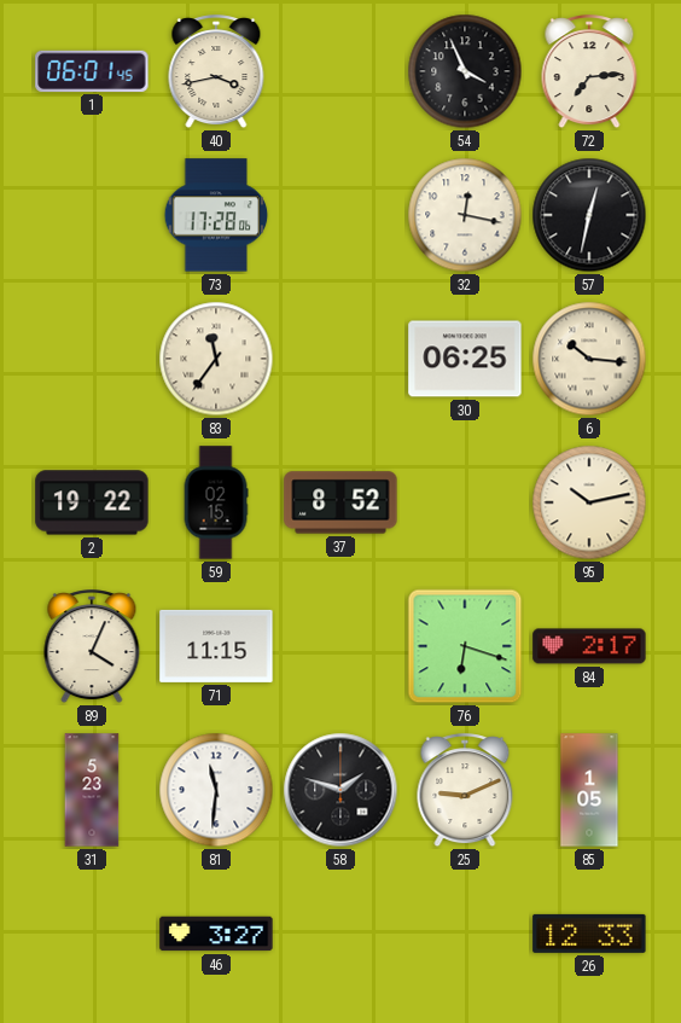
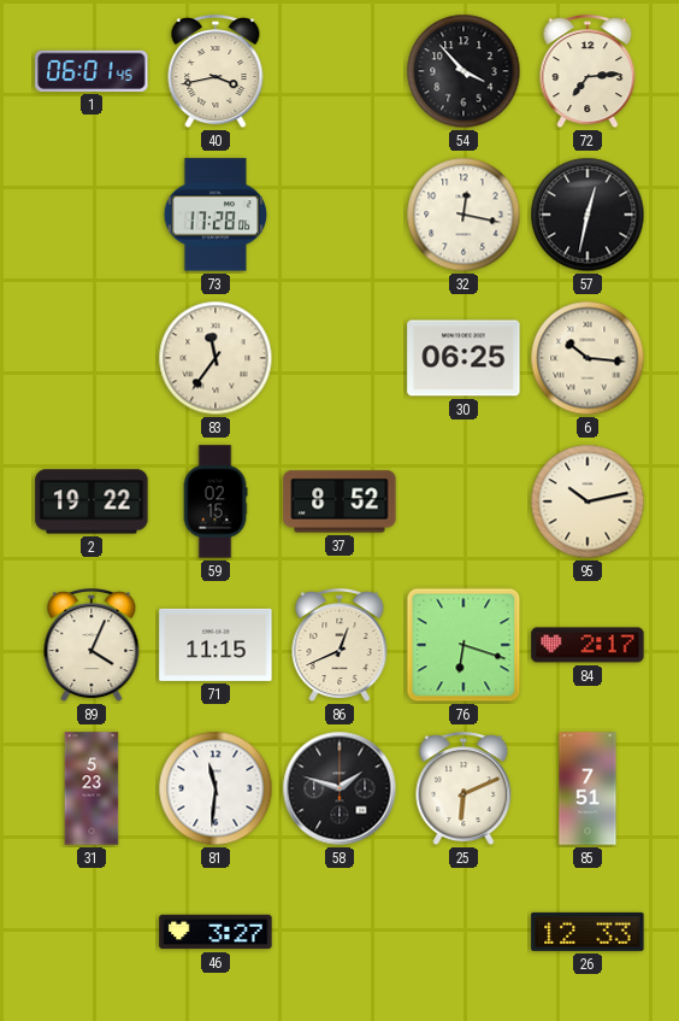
54: 3:56 -> 3:53 (464, 71)
86: none -> 12:41 (339, 646)
25: 9:11 -> 6:11 (464, 790)
85: 1:05 -> 7:51 (588, 788)
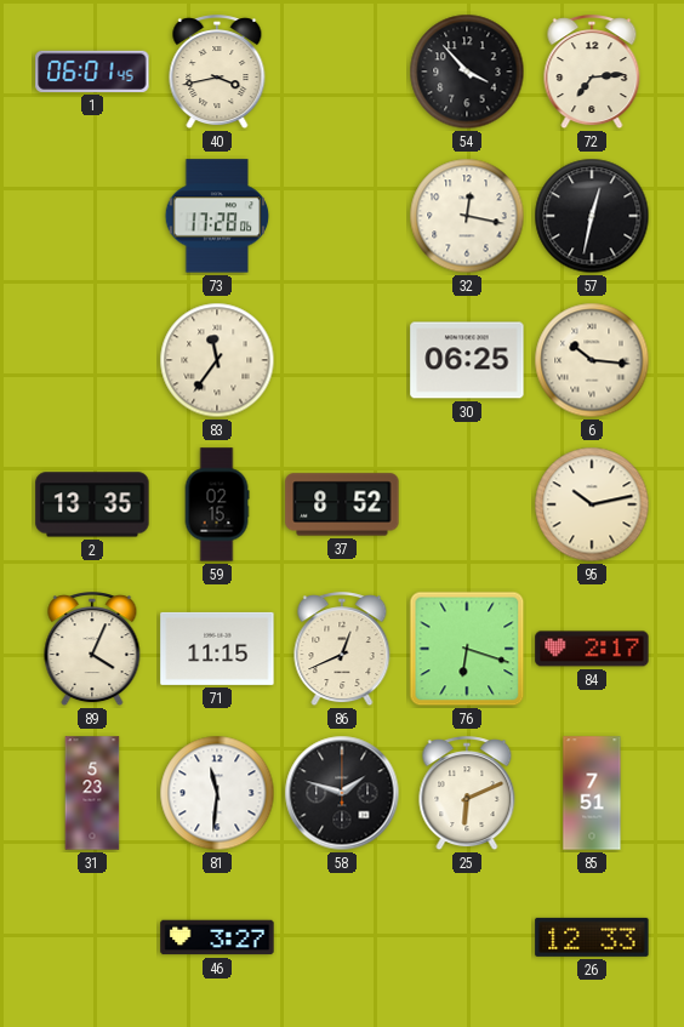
2: 19:22 -> 13:35 (92, 504)
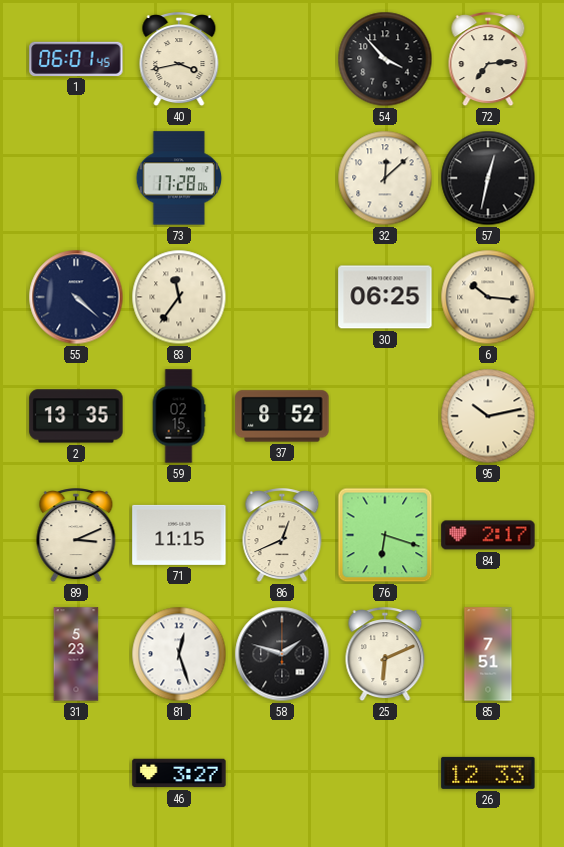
32: 12:17 -> 12:08 (385, 178)
55: none -> 4:22 (76, 297)
89: 4:04 -> 3:11 (76, 536)
81: 11:31 -> 12:27 (179, 654)
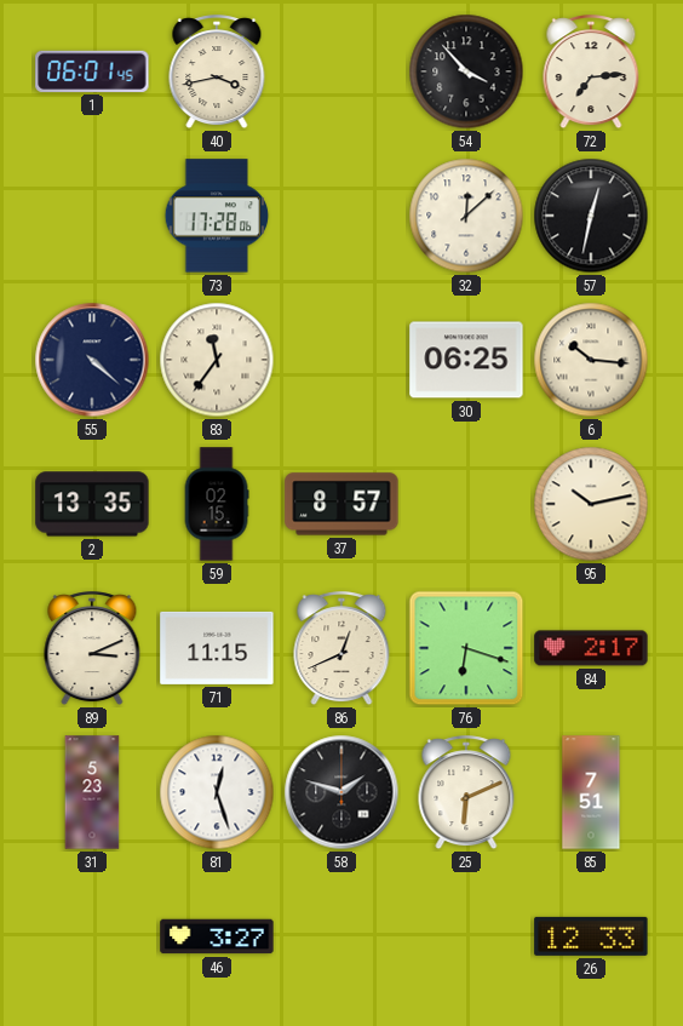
37: 8:52 -> 8:57 (342, 504)
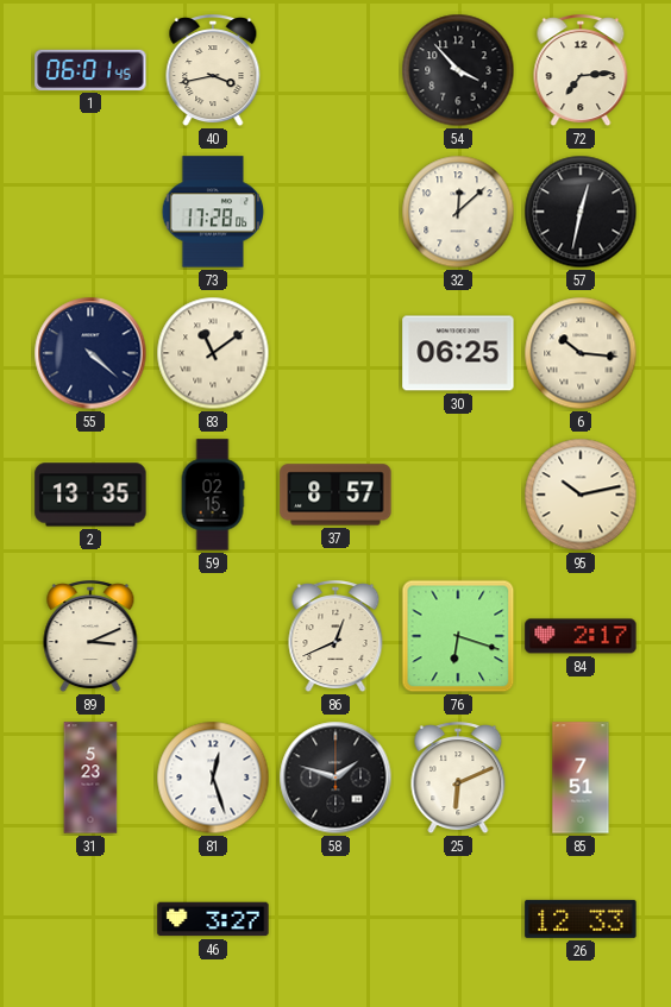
83: 11:36 -> 11:09 (213, 353)
71: 11:15 -> none (217, 648)
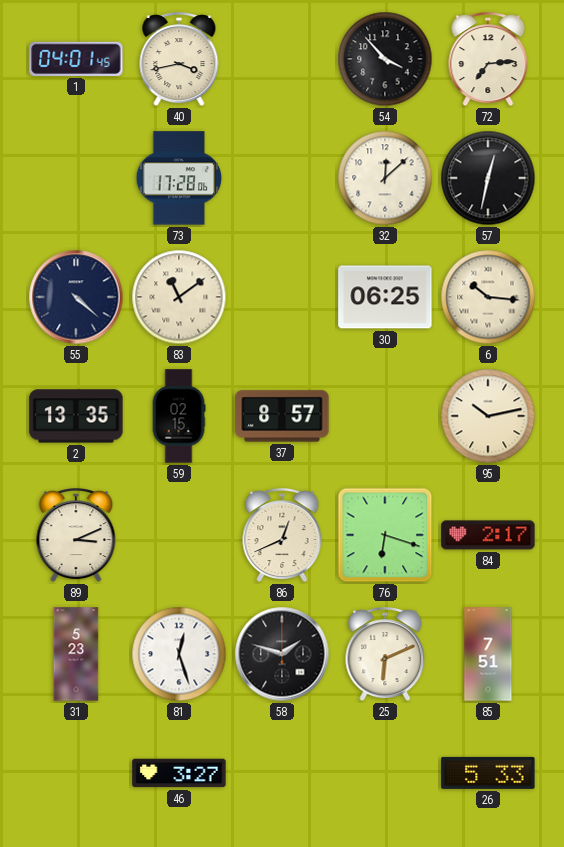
1: 06:01 -> 04:01 (76, 59)
26: 12:33 -> 5:33 (488, 773)
